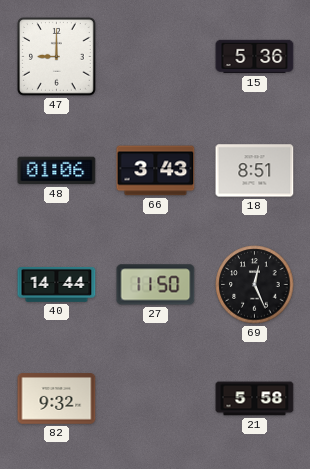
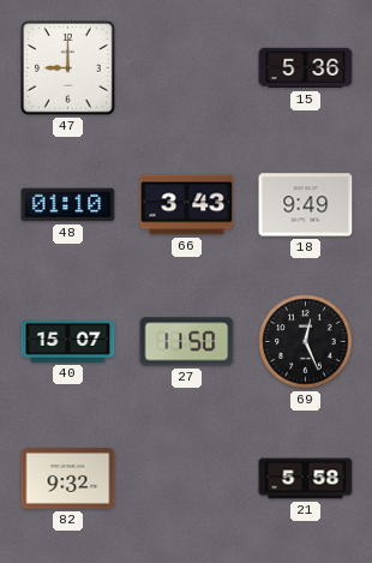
48: 01:06 -> 01:10 (68, 205)
18: 8:51 -> 9:49 (306, 205)
40: 14:44 -> 15:07 (68, 341)
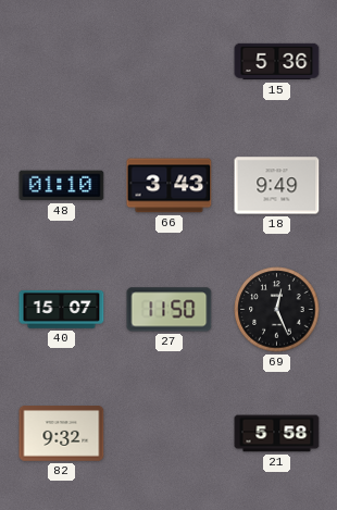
47: 9:00 -> none (68, 68)
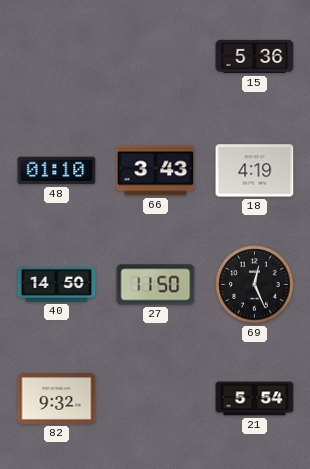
18: 9:49 -> 4:19 (255, 171)
40: 15:07 -> 14:50 (57, 284)
21: 5:58 -> 5:54 (255, 399)
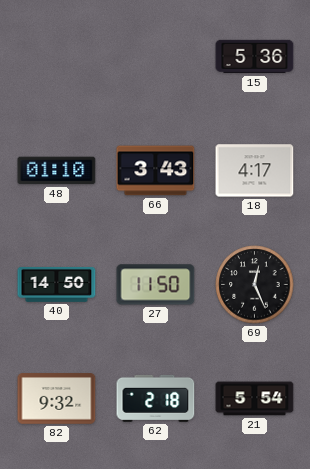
18: 4:19 -> 4:17 (255, 171)
62: none -> 2:18 (156, 398)
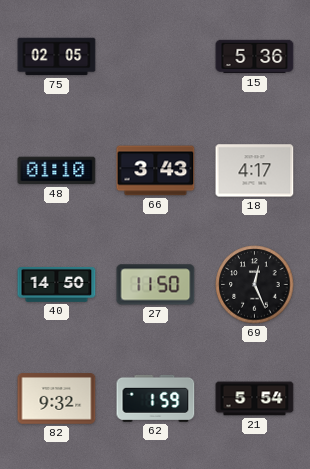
75: none -> 02:05 (57, 57)
62: 2:18 -> 1:59 (156, 398)
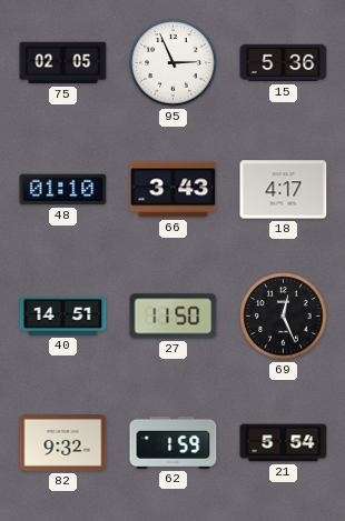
95: none -> 2:56 (174, 63)
40: 14:50 -> 14:51 (63, 315)
